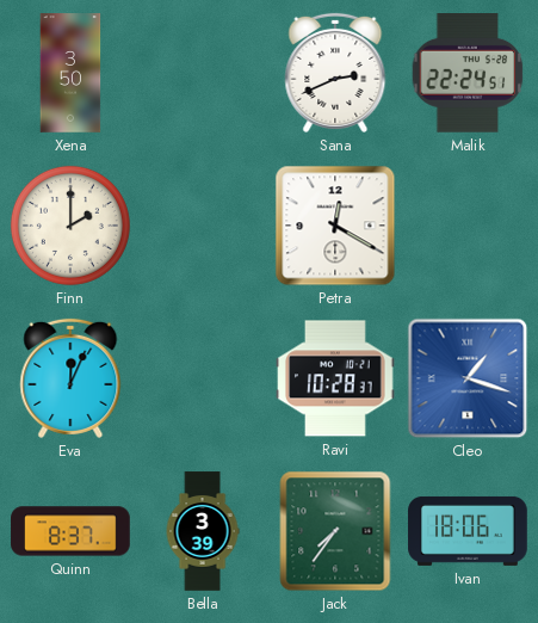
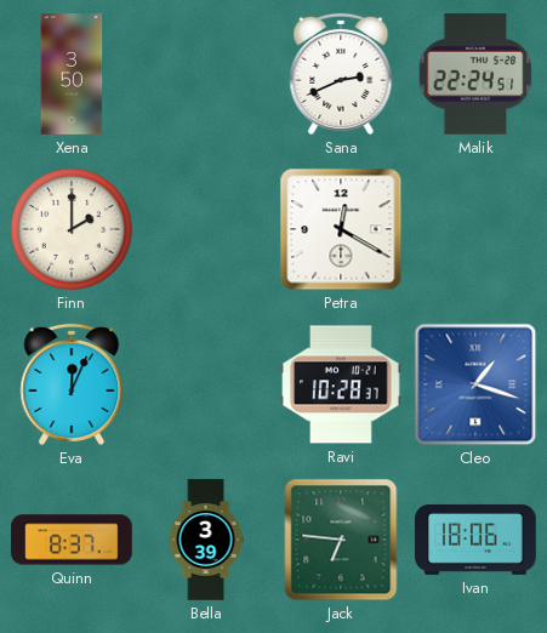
Jack: 7:36 -> 6:46 (341, 540)
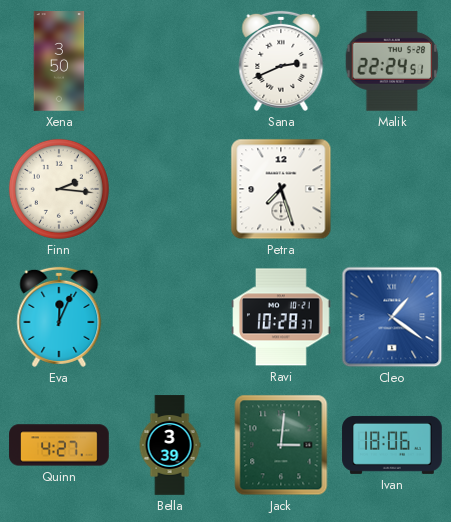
Finn: 2:00 -> 2:16 (59, 189)
Petra: 12:20 -> 7:27 (281, 189)
Cleo: 1:18 -> 1:21 (392, 317)
Quinn: 8:37 -> 4:27 (59, 445)
Jack: 6:46 -> 3:01 (281, 445)
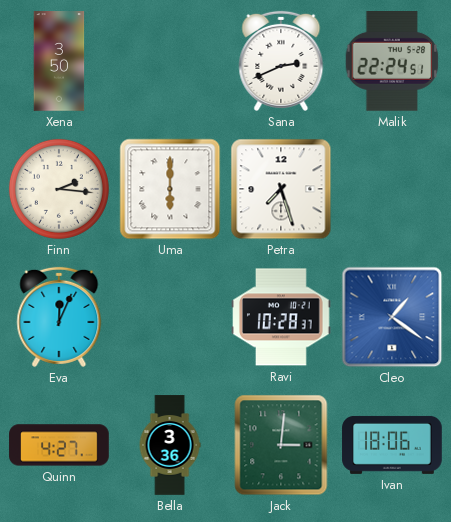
Uma: none -> 6:00 (170, 189)
Bella: 3:39 -> 3:36 (170, 445)
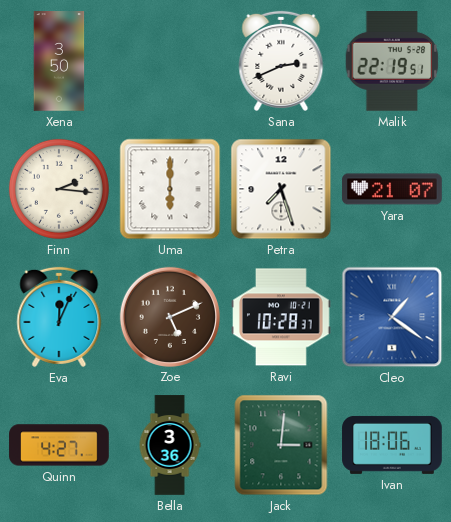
Malik: 22:24 -> 22:19 (392, 62)
Yara: none -> 21:07 (392, 189)
Zoe: none -> 5:11 (169, 316)
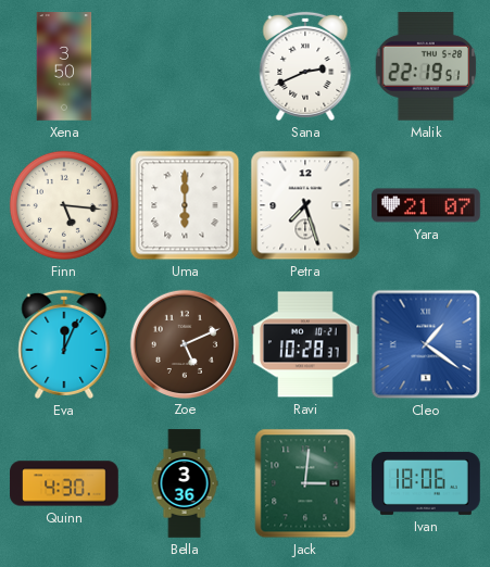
Finn: 2:16 -> 5:16 (64, 205)
Quinn: 4:27 -> 4:30 (64, 483)
